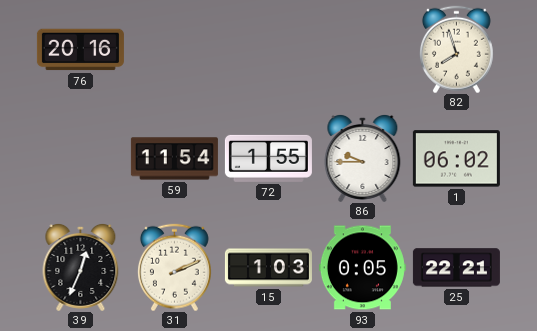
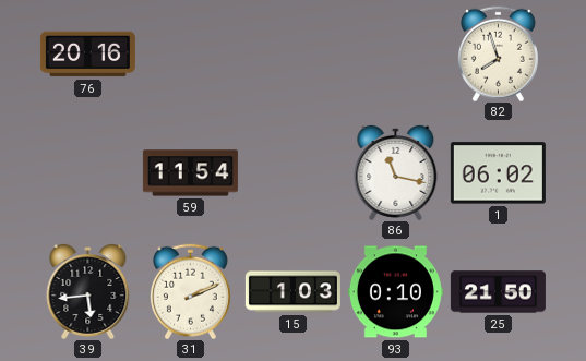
72: 1:55 -> none (268, 158)
86: 9:45 -> 11:17 (396, 172)
39: 12:34 -> 5:44 (88, 291)
93: 0:05 -> 0:10 (395, 292)
25: 22:21 -> 21:50 (498, 292)
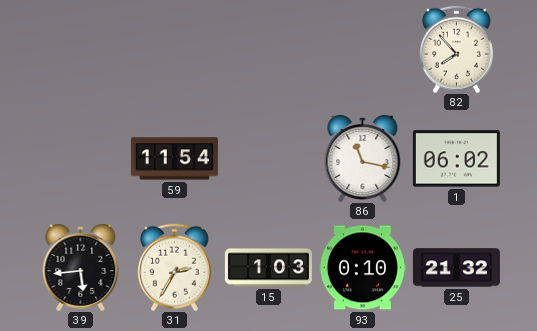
76: 20:16 -> none (87, 55)
82: 7:57 -> 7:53 (456, 49)
31: 2:11 -> 2:35 (174, 267)
25: 21:50 -> 21:32 (456, 268)
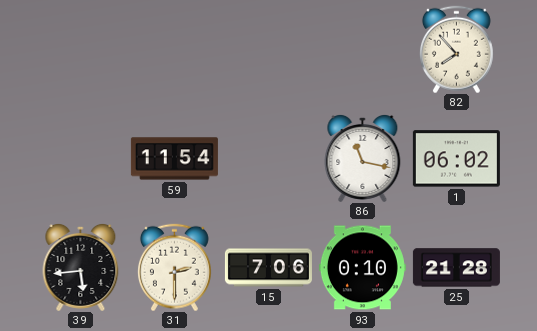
31: 2:35 -> 2:30 (174, 267)
15: 1:03 -> 7:06 (268, 268)
25: 21:32 -> 21:28 (456, 268)
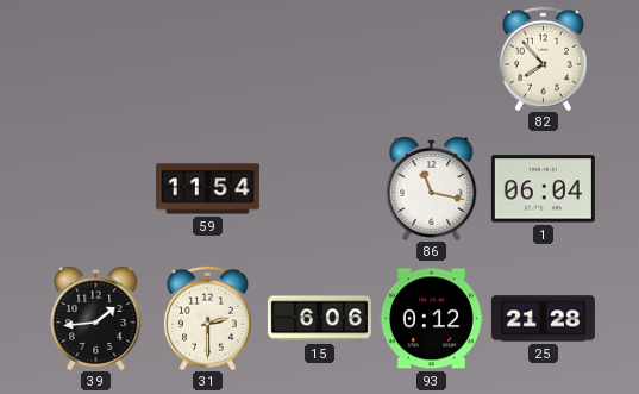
1: 06:02 -> 06:04 (543, 189)
39: 5:44 -> 1:44 (96, 318)
15: 7:06 -> 6:06 (319, 319)
93: 0:10 -> 0:12 (431, 319)
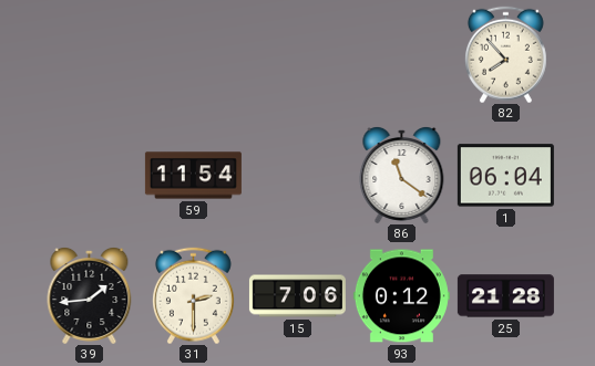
86: 11:17 -> 11:21 (402, 175)
15: 6:06 -> 7:06 (297, 296)
